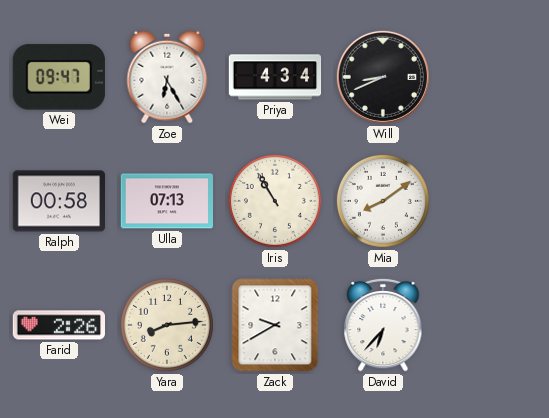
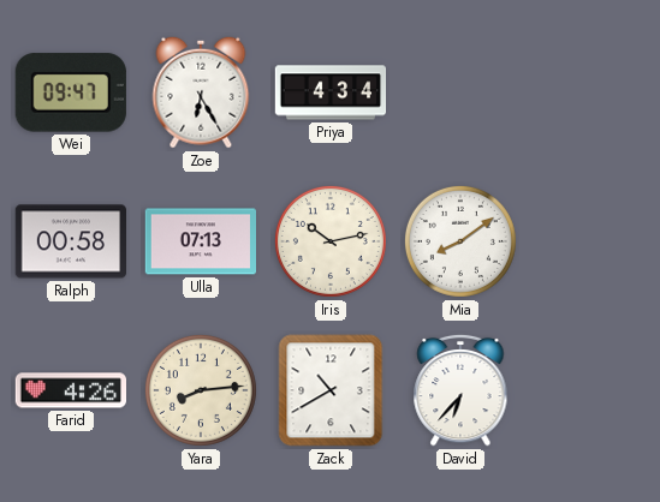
Will: 8:41 -> none (383, 77)
Iris: 10:55 -> 10:13 (331, 241)
Farid: 2:26 -> 4:26 (70, 390)
Zack: 9:40 -> 10:40 (331, 390)
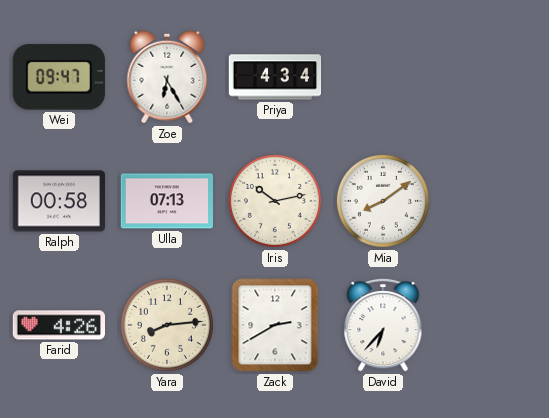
Zack: 10:40 -> 2:40 (275, 325)
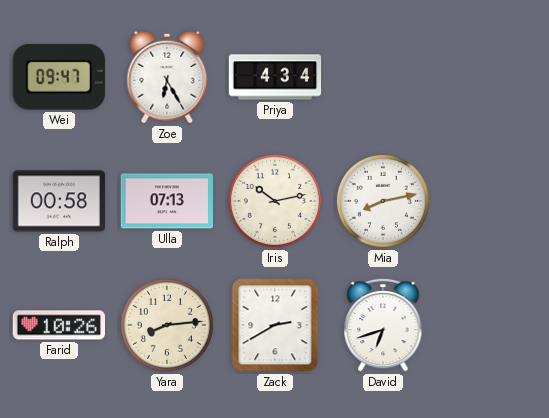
Mia: 8:09 -> 8:13 (383, 201)
Farid: 4:26 -> 10:26 (58, 325)
David: 6:37 -> 6:42 (383, 325)
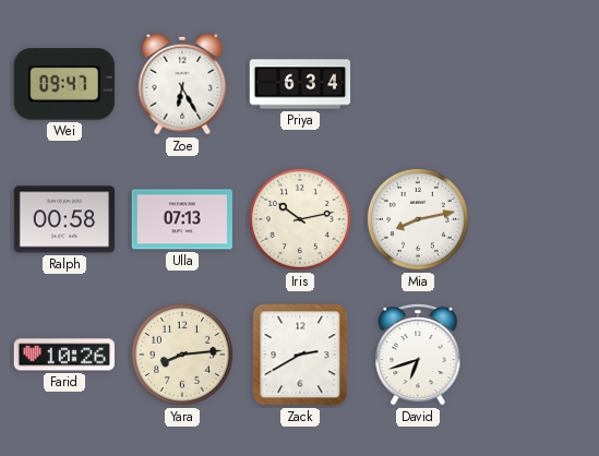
Priya: 4:34 -> 6:34 (300, 84)
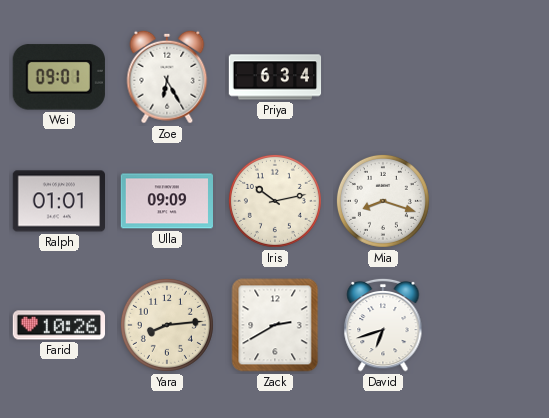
Wei: 09:47 -> 09:01 (59, 77)
Ralph: 00:58 -> 01:01 (58, 201)
Ulla: 07:13 -> 09:09 (166, 201)
Mia: 8:13 -> 8:18 (383, 201)
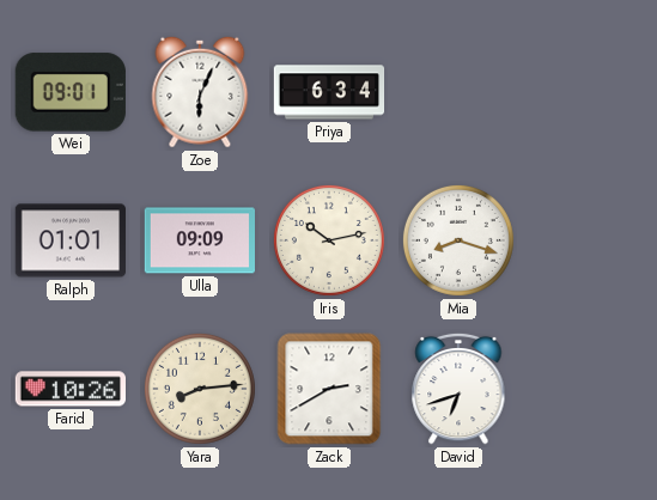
Zoe: 6:25 -> 6:04 (200, 92)
